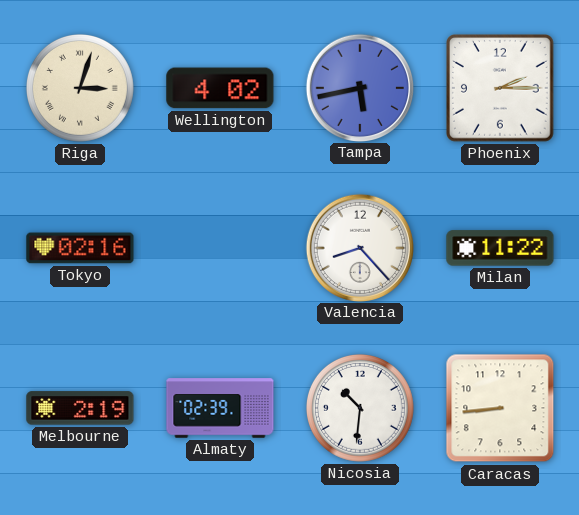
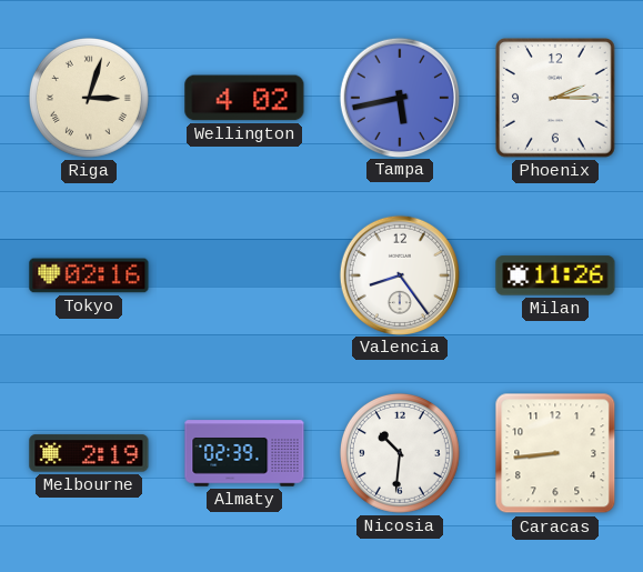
Valencia: 8:23 -> 8:24 (399, 274)
Milan: 11:22 -> 11:26 (555, 275)
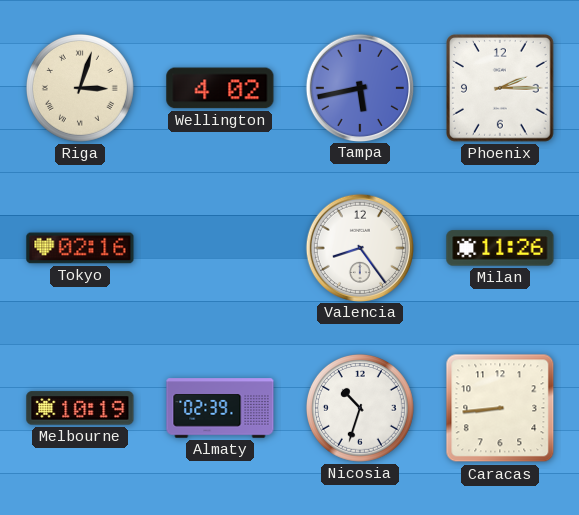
Melbourne: 2:19 -> 10:19 (80, 408)
Nicosia: 10:31 -> 10:33 (360, 408)
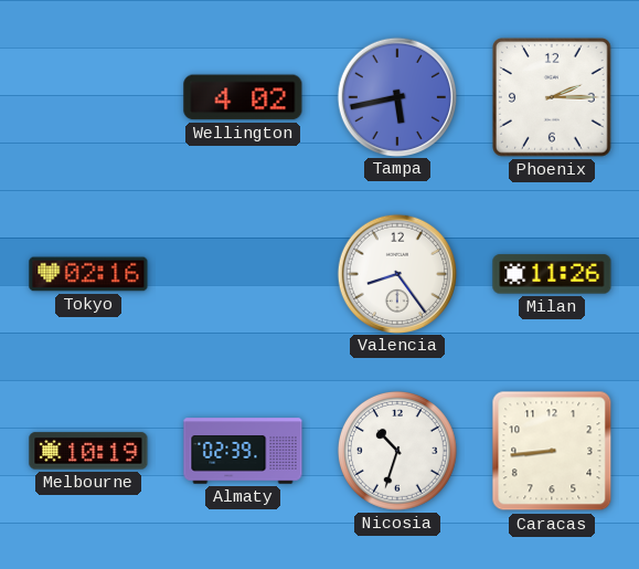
Riga: 3:03 -> none (80, 88)
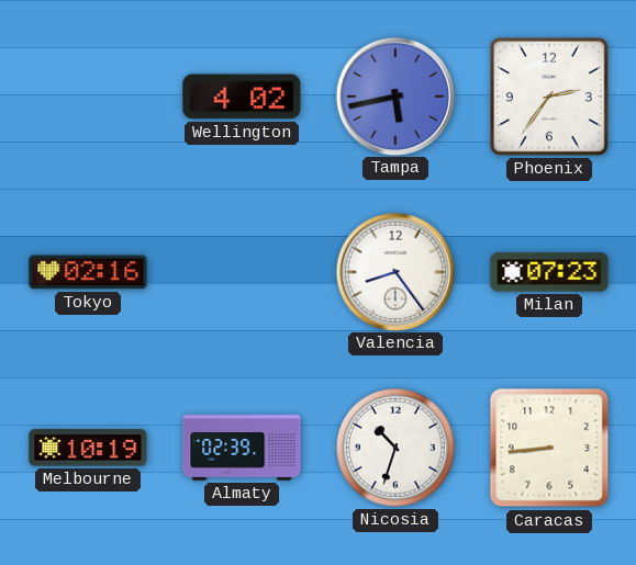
Phoenix: 2:15 -> 2:36 (550, 98)
Milan: 11:26 -> 07:23 (549, 272)
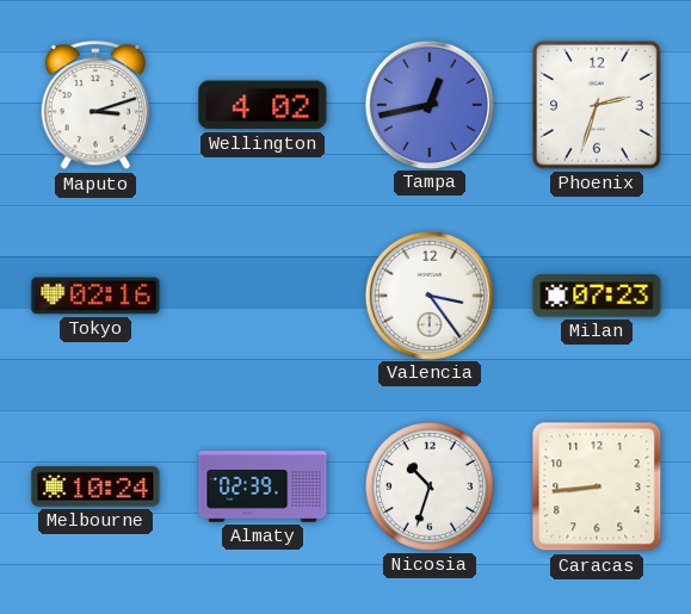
Maputo: none -> 3:12 (95, 106)
Tampa: 5:43 -> 12:43 (428, 104)
Phoenix: 2:36 -> 2:33 (598, 106)
Valencia: 8:24 -> 3:24 (428, 294)
Melbourne: 10:19 -> 10:24 (95, 486)
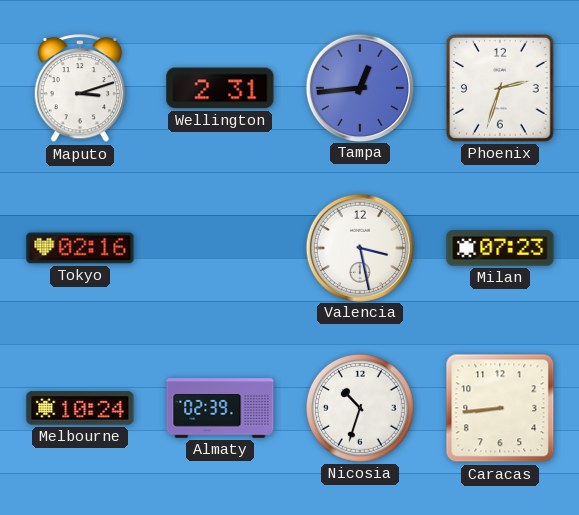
Wellington: 4:02 -> 2:31 (220, 88)
Tampa: 12:43 -> 12:44 (359, 87)
Valencia: 3:24 -> 3:28 (359, 247)
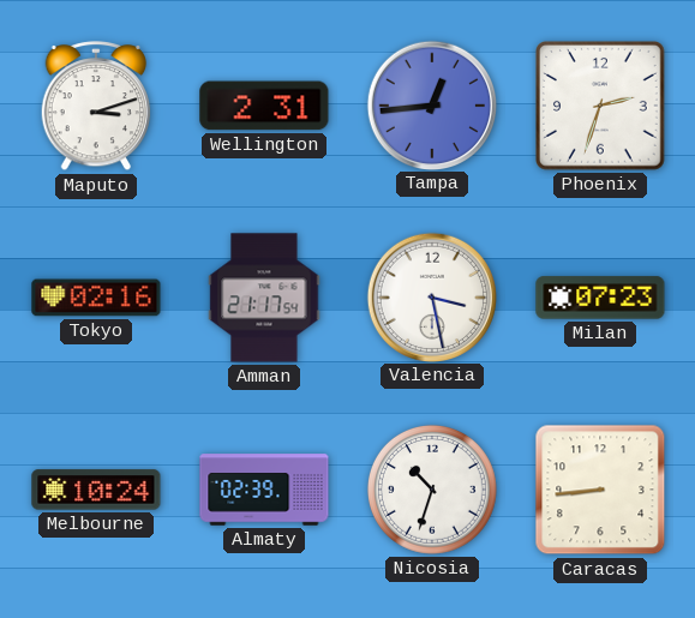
Amman: none -> 21:17 (264, 298)
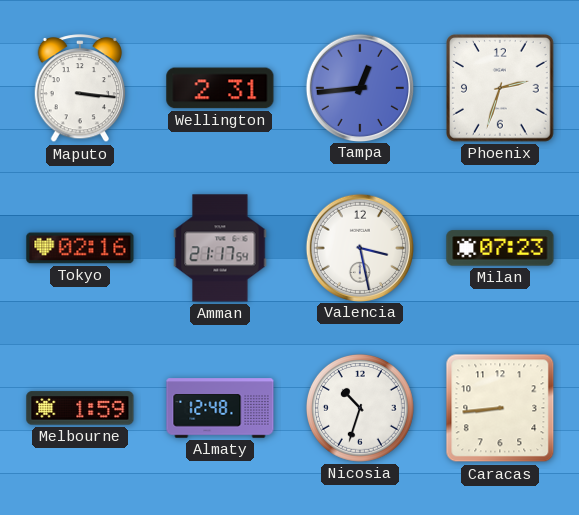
Maputo: 3:12 -> 3:16 (80, 89)
Melbourne: 10:24 -> 1:59 (80, 408)
Almaty: 02:39 -> 12:48 (220, 408)
